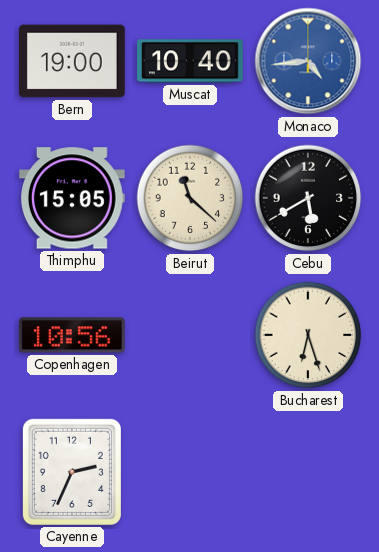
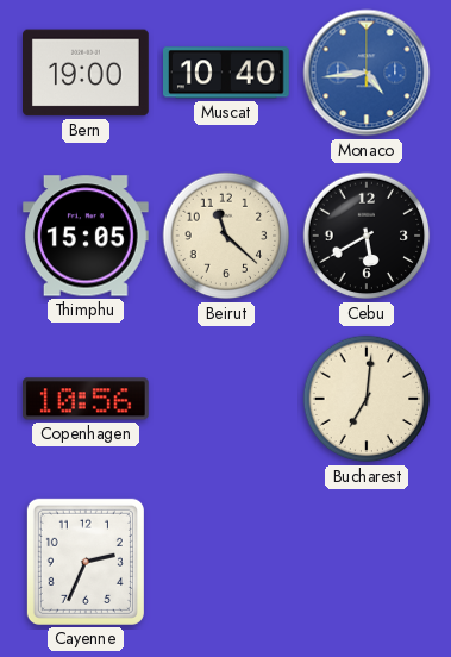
Bucharest: 6:27 -> 7:01 (367, 399)
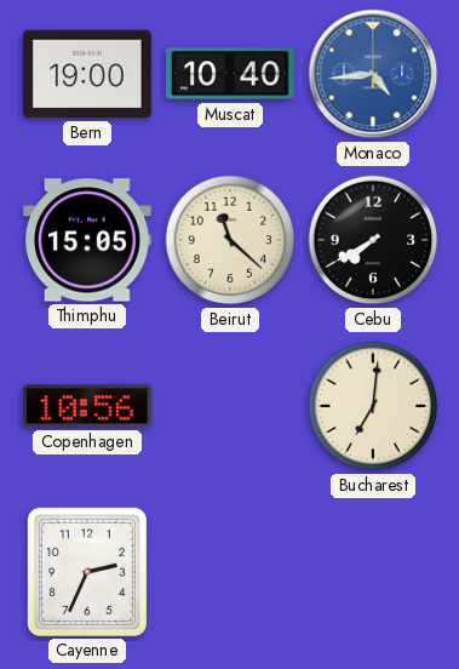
Cebu: 5:40 -> 7:40 (373, 240)
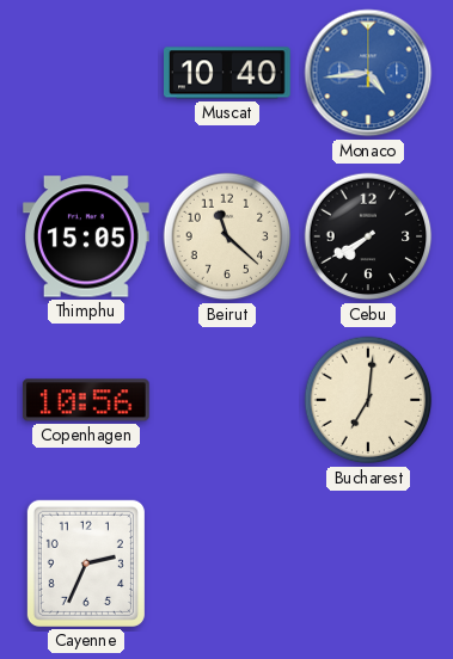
Bern: 19:00 -> none (88, 74)
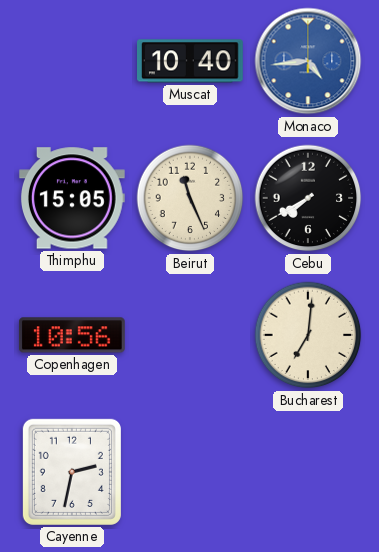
Beirut: 11:22 -> 11:26 (190, 198)
Cayenne: 2:34 -> 2:32 (72, 472)
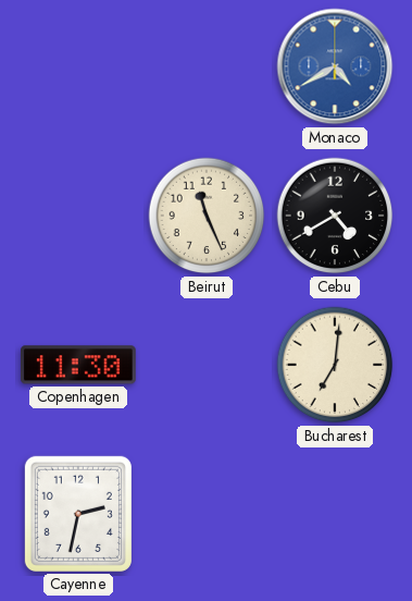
Muscat: 10:40 -> none (191, 61)
Monaco: 4:44 -> 4:40 (335, 66)
Thimphu: 15:05 -> none (72, 198)
Cebu: 7:40 -> 4:40 (335, 216)
Copenhagen: 10:56 -> 11:30 (78, 365)
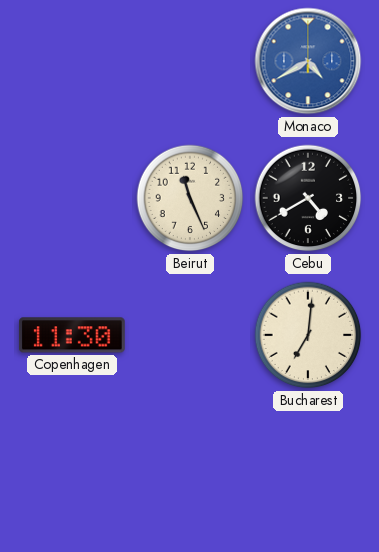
Cayenne: 2:32 -> none (78, 514)
